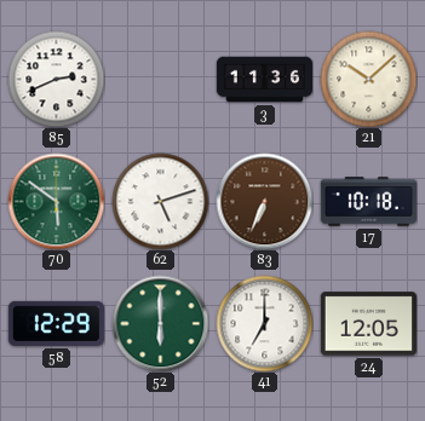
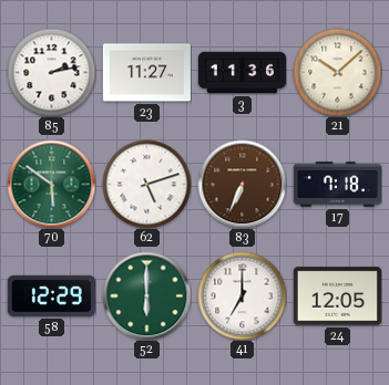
85: 2:41 -> 2:13 (51, 72)
23: none -> 11:27 (146, 73)
17: 10:18 -> 7:18 (337, 185)
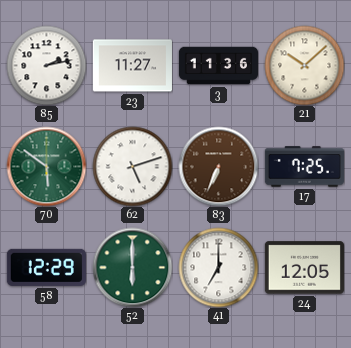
17: 7:18 -> 7:25 (304, 167)
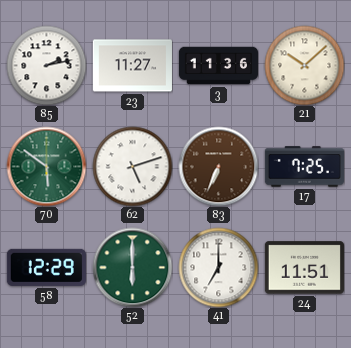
24: 12:05 -> 11:51 (304, 268)
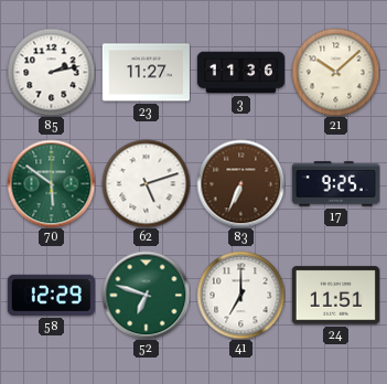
17: 7:25 -> 9:25 (335, 184)
52: 6:00 -> 6:48 (146, 295)
